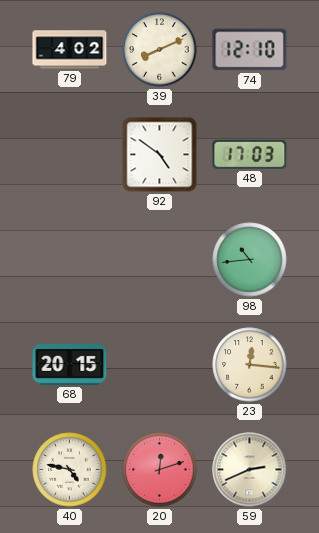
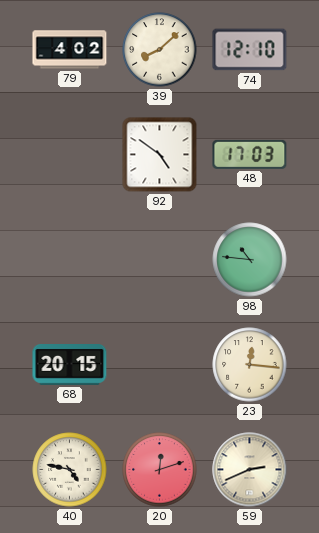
39: 8:11 -> 8:08 (160, 50)
98: 10:44 -> 10:46 (250, 260)
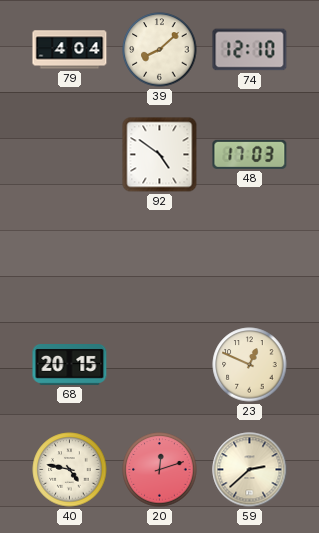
79: 4:02 -> 4:04 (70, 50)
98: 10:46 -> none (250, 260)
23: 12:16 -> 12:49 (250, 365)
59: 2:41 -> 2:38 (250, 470)
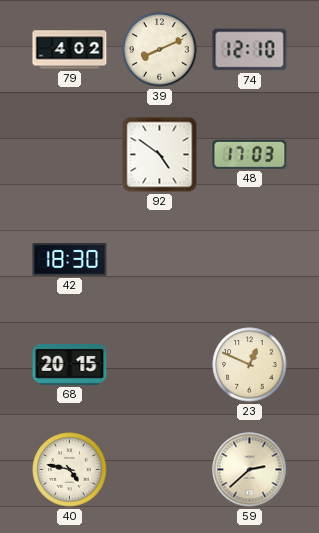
79: 4:04 -> 4:02 (70, 50)
39: 8:08 -> 8:11 (160, 50)
42: none -> 18:30 (70, 260)
20: 12:12 -> none (160, 470)
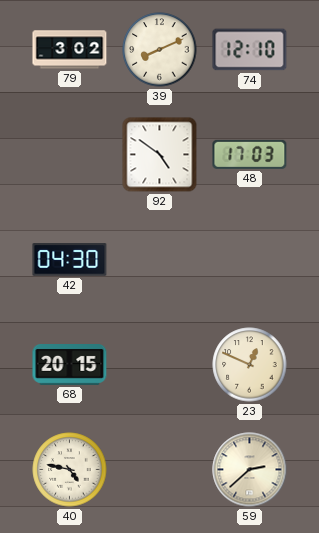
79: 4:02 -> 3:02 (70, 50)
42: 18:30 -> 04:30 (70, 260)
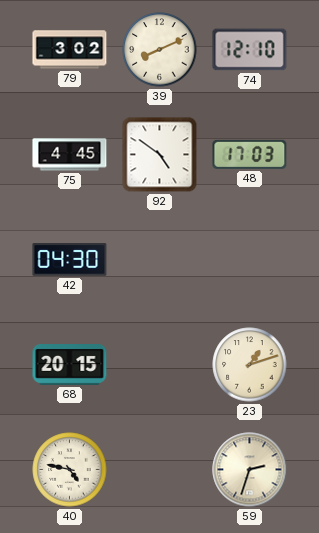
75: none -> 4:45 (70, 155)
23: 12:49 -> 1:12 (250, 365)
59: 2:38 -> 2:33 (250, 470)
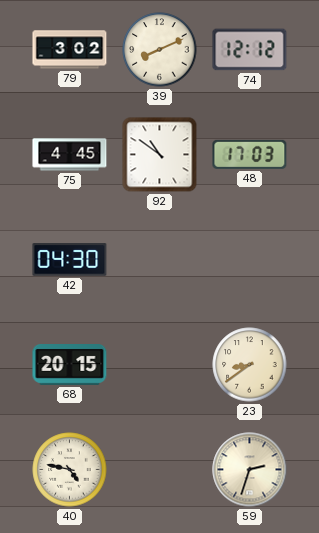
74: 12:10 -> 12:12 (250, 50)
92: 4:51 -> 10:51 (160, 155)
23: 1:12 -> 8:39 (250, 365)
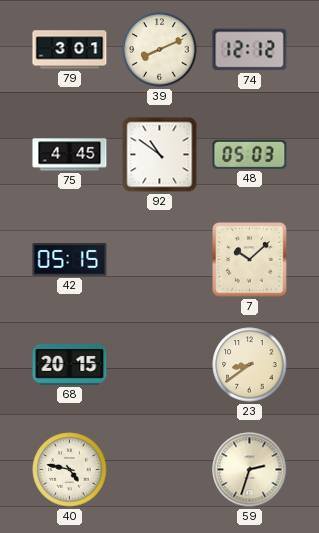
79: 3:02 -> 3:01 (70, 50)
48: 17:03 -> 05:03 (250, 154)
42: 04:30 -> 05:15 (70, 260)
7: none -> 10:08 (250, 260)
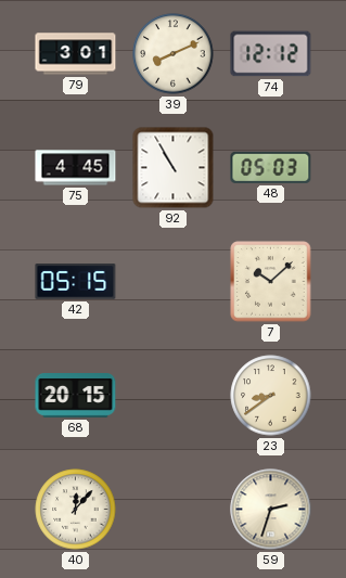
92: 10:51 -> 10:55 (174, 168)
40: 4:47 -> 12:07 (76, 510)
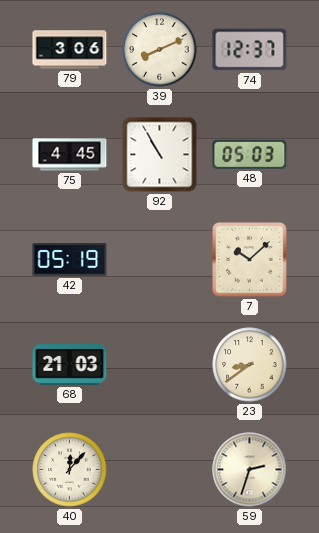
79: 3:01 -> 3:06 (70, 50)
74: 12:12 -> 12:37 (250, 50)
42: 05:15 -> 05:19 (70, 260)
68: 20:15 -> 21:03 (70, 365)
